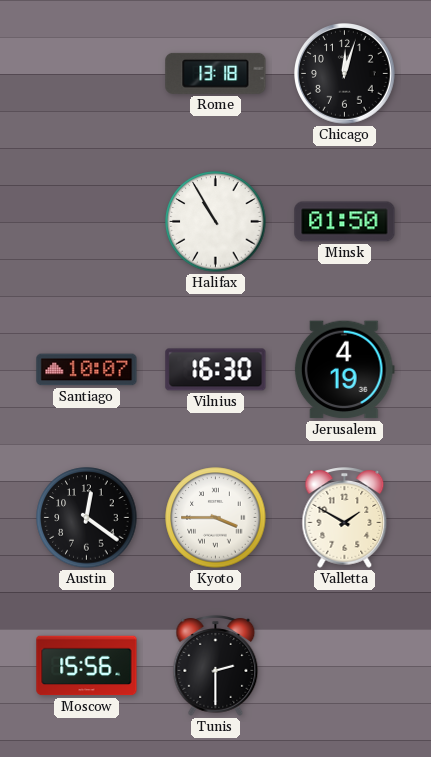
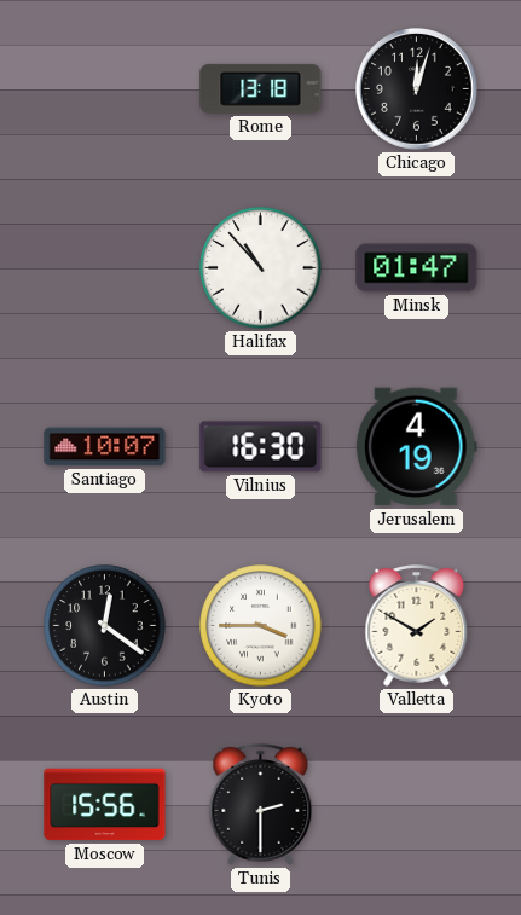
Halifax: 10:55 -> 10:53 (261, 268)
Minsk: 01:50 -> 01:47 (417, 268)
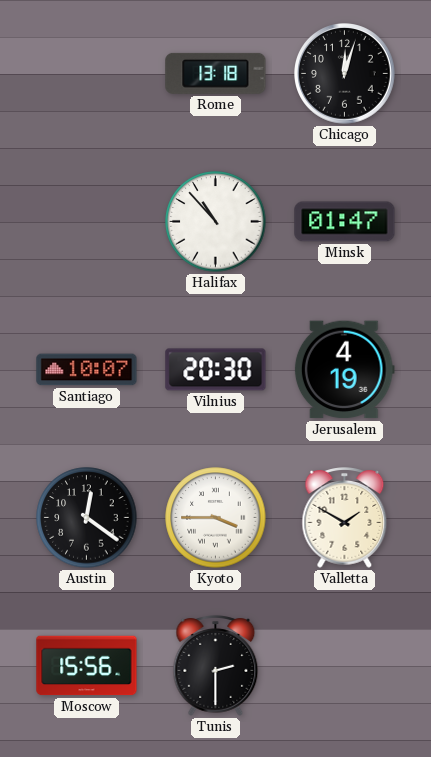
Vilnius: 16:30 -> 20:30 (216, 370)
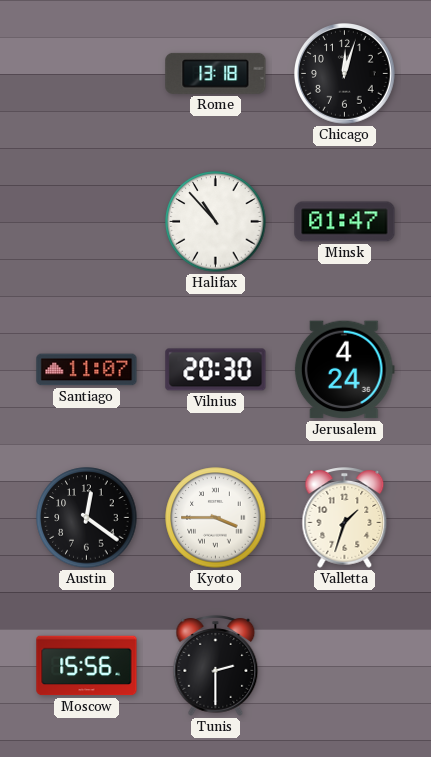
Santiago: 10:07 -> 11:07 (87, 370)
Jerusalem: 4:19 -> 4:24 (344, 370)
Valletta: 1:50 -> 1:33 (345, 518)
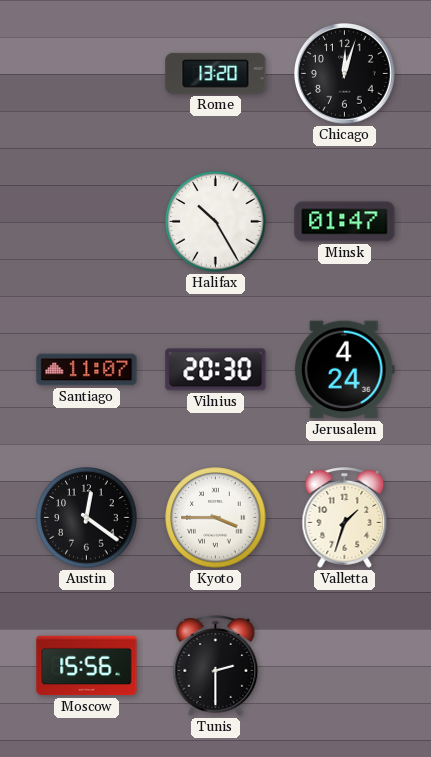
Rome: 13:18 -> 13:20 (216, 73)
Halifax: 10:53 -> 10:25 (216, 222)
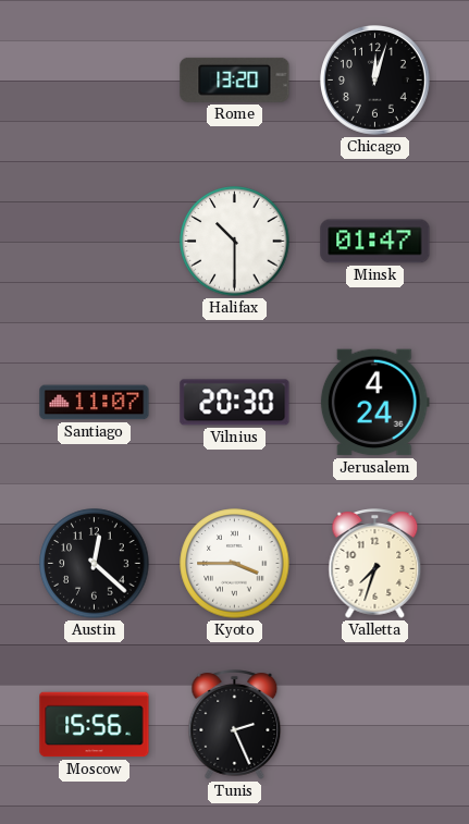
Halifax: 10:25 -> 10:30 (235, 242)
Austin: 12:21 -> 12:22 (95, 564)
Valletta: 1:33 -> 7:33 (375, 564)
Tunis: 2:30 -> 2:26 (235, 725)
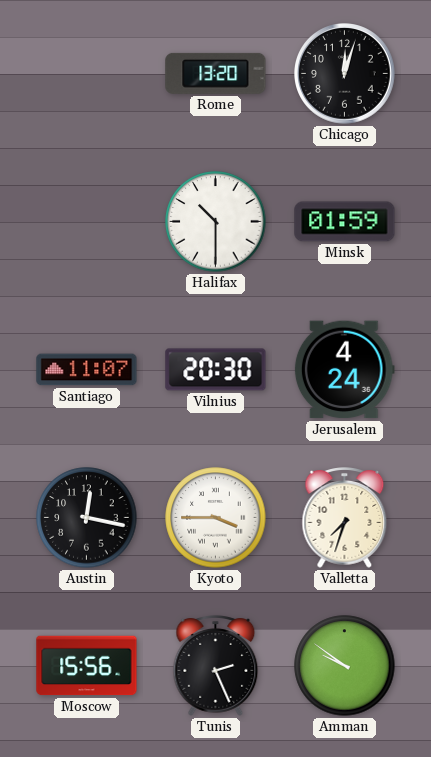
Minsk: 01:47 -> 01:59 (345, 222)
Austin: 12:22 -> 12:17 (87, 518)
Amman: none -> 9:51 (345, 666)
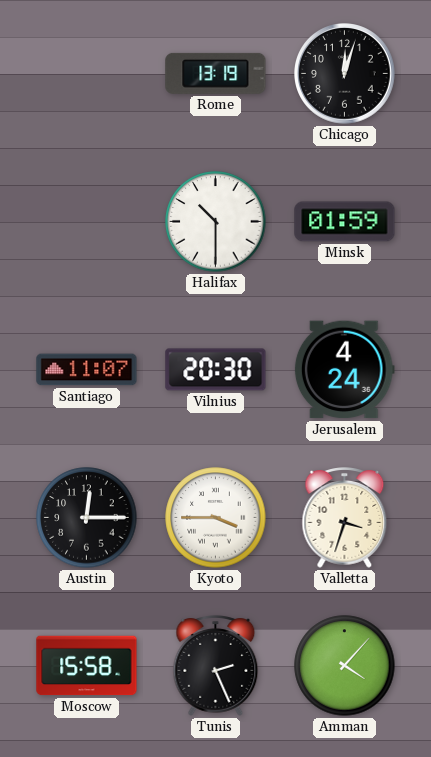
Rome: 13:20 -> 13:19 (216, 73)
Austin: 12:17 -> 12:15 (87, 518)
Valletta: 7:33 -> 3:33 (345, 518)
Moscow: 15:56 -> 15:58 (87, 666)
Amman: 9:51 -> 4:07 (345, 666)
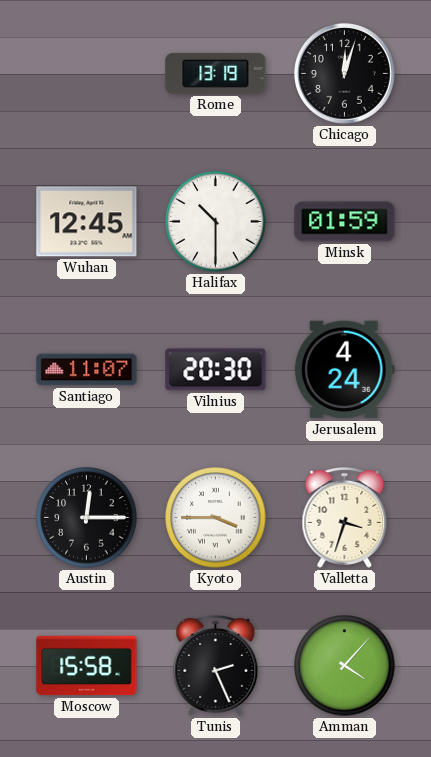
Wuhan: none -> 12:45 (87, 222)
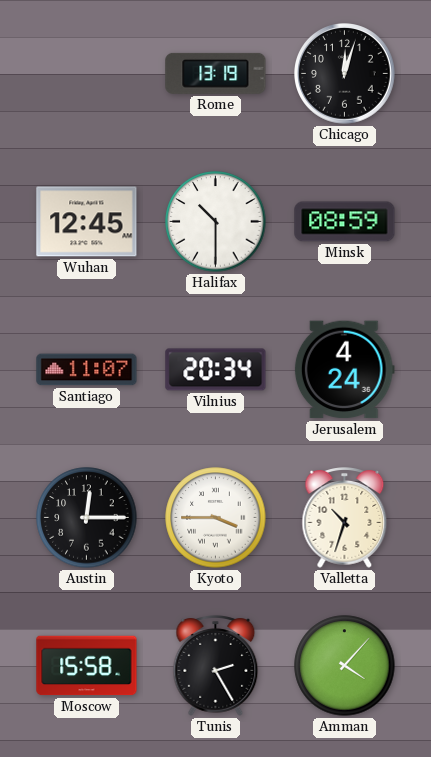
Minsk: 01:59 -> 08:59 (345, 222)
Vilnius: 20:30 -> 20:34 (216, 370)
Valletta: 3:33 -> 10:33 (345, 518)
Tunis: 2:26 -> 2:25 (216, 666)
